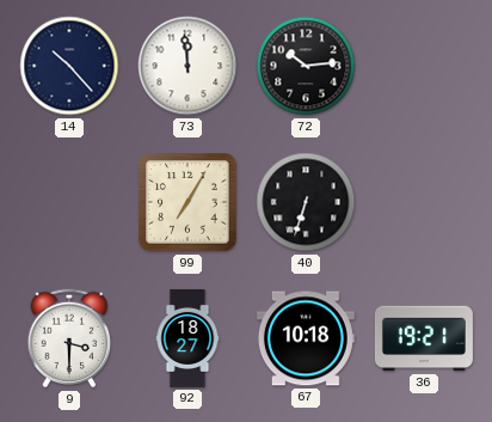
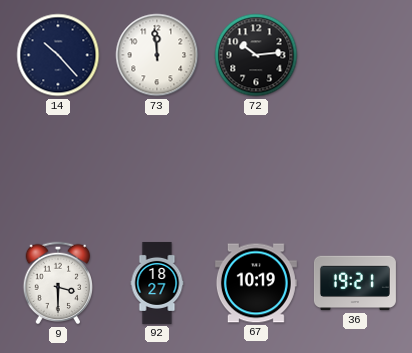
99: 7:05 -> none (187, 202)
40: 6:33 -> none (306, 202)
67: 10:18 -> 10:19 (256, 283)
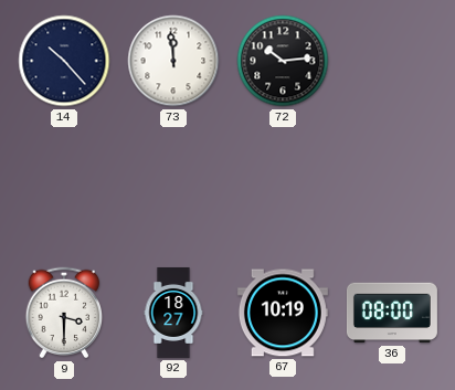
36: 19:21 -> 08:00 (392, 313)
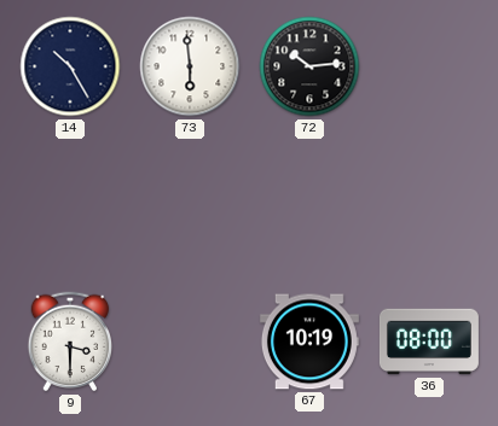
14: 10:23 -> 10:25 (70, 66)
73: 11:59 -> 5:59 (190, 66)
92: 18:27 -> none (173, 313)
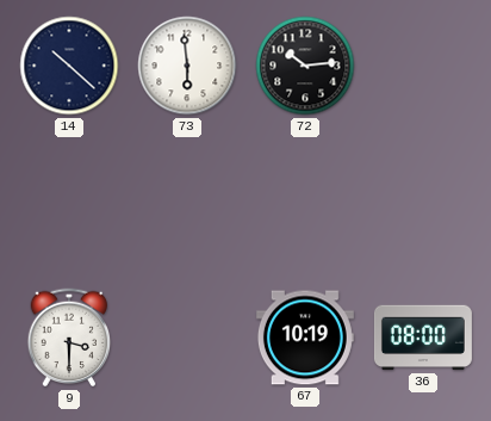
14: 10:25 -> 10:22 (69, 66)
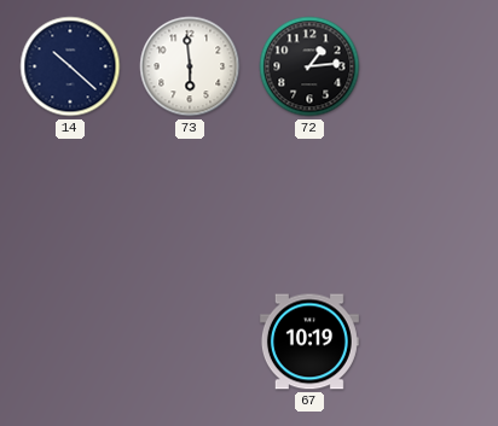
72: 10:14 -> 1:14 (309, 66)
9: 3:30 -> none (69, 338)
36: 08:00 -> none (423, 338)
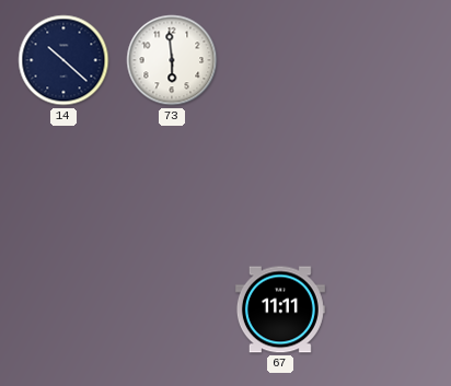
72: 1:14 -> none (309, 66)
67: 10:19 -> 11:11 (280, 309)
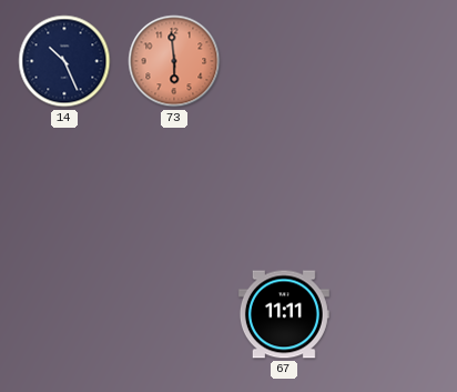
14: 10:22 -> 10:26 (64, 61)
73 dial: white -> salmon (174, 61)
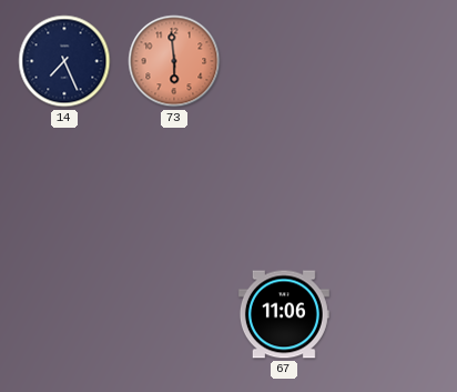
14: 10:26 -> 7:26 (64, 61)
67: 11:11 -> 11:06 (284, 314)
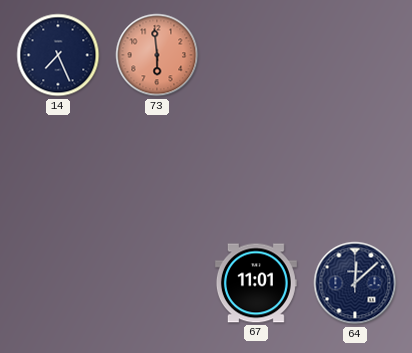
67: 11:06 -> 11:01 (256, 283)
64: none -> 12:08 (355, 283)
